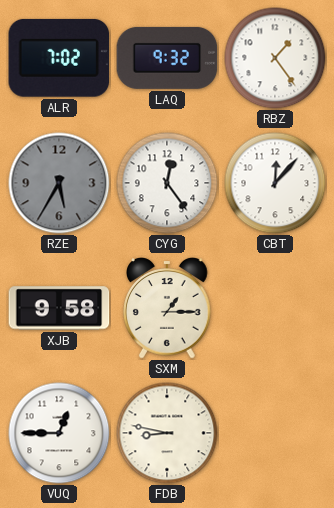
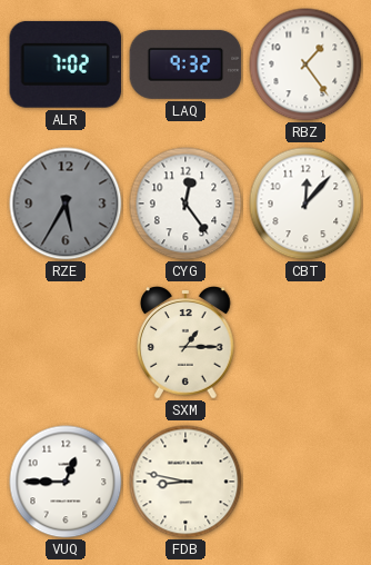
XJB: 9:58 -> none (59, 308)
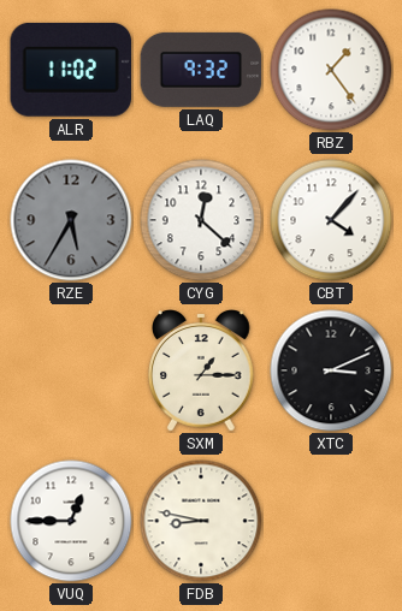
ALR: 7:02 -> 11:02 (71, 70)
CYG: 12:24 -> 12:22 (201, 220)
CBT: 12:07 -> 4:07 (331, 220)
XTC: none -> 3:11 (331, 370)
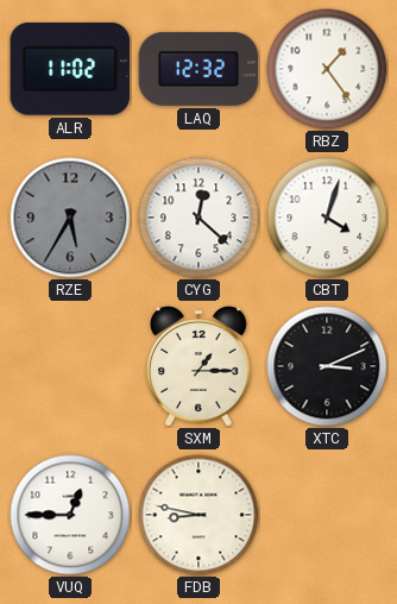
LAQ: 9:32 -> 12:32 (198, 69)
CBT: 4:07 -> 4:03 (327, 218)
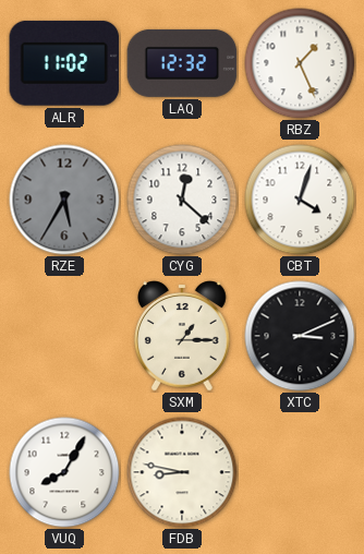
RBZ: 1:24 -> 1:26 (300, 63)
VUQ: 12:45 -> 8:05 (64, 472)
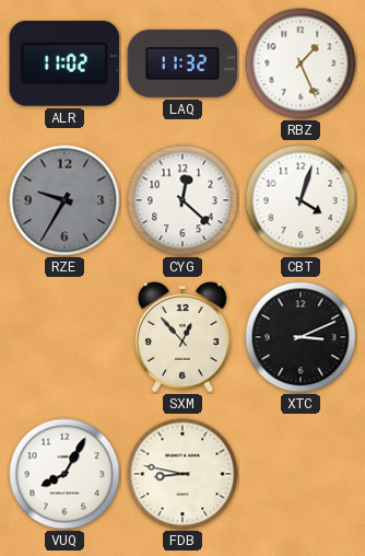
LAQ: 12:32 -> 11:32 (182, 63)
RZE: 5:35 -> 9:35 (64, 200)
SXM: 1:15 -> 12:53 (184, 337)
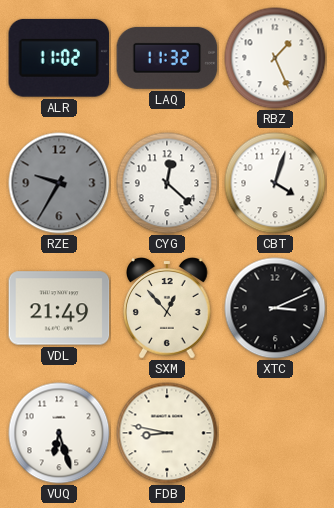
VDL: none -> 21:49 (59, 308)
VUQ: 8:05 -> 6:27 (59, 433)
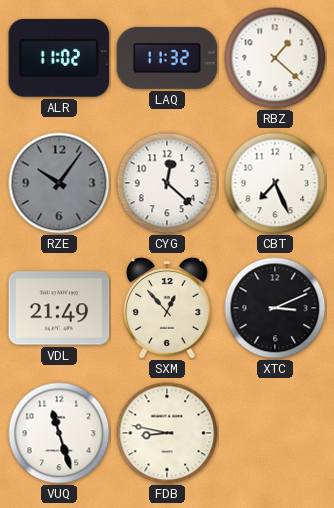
RBZ: 1:26 -> 1:22 (275, 58)
RZE: 9:35 -> 10:06 (59, 183)
CBT: 4:03 -> 7:26 (275, 183)
VUQ: 6:27 -> 11:27 (59, 433)
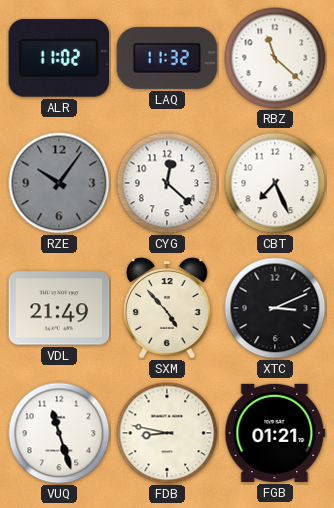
RBZ: 1:22 -> 11:22 (275, 58)
SXM: 12:53 -> 4:53 (168, 308)
FGB: none -> 01:21 (275, 433)
